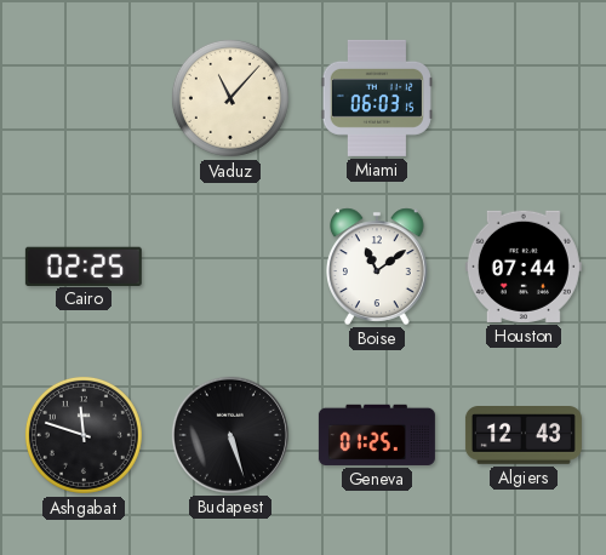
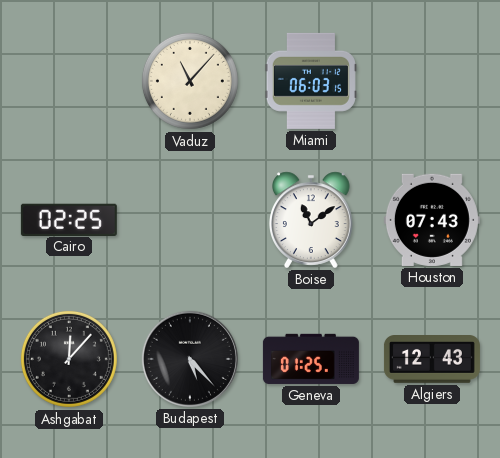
Houston: 07:44 -> 07:43 (432, 220)
Ashgabat: 11:48 -> 12:07 (69, 359)
Budapest: 5:27 -> 5:23 (190, 359)
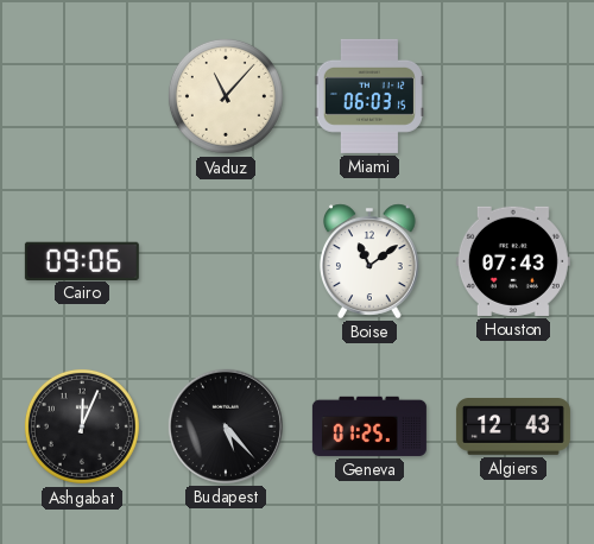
Cairo: 02:25 -> 09:06 (82, 260)
Ashgabat: 12:07 -> 12:04 (82, 426)
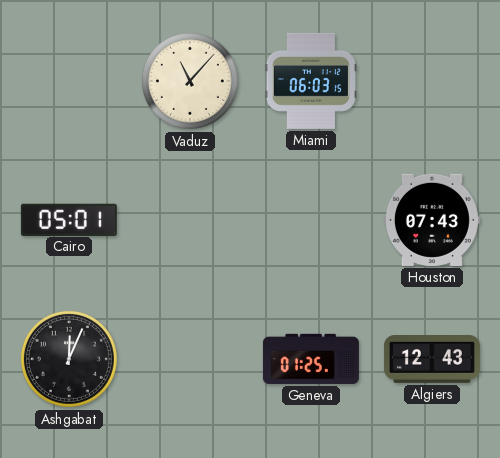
Cairo: 09:06 -> 05:01 (69, 219)
Boise: 11:09 -> none (371, 261)
Budapest: 5:23 -> none (226, 426)
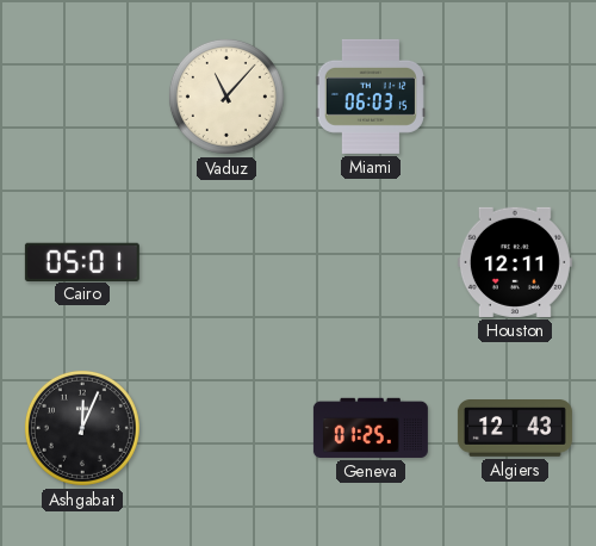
Houston: 07:43 -> 12:11 (515, 262)
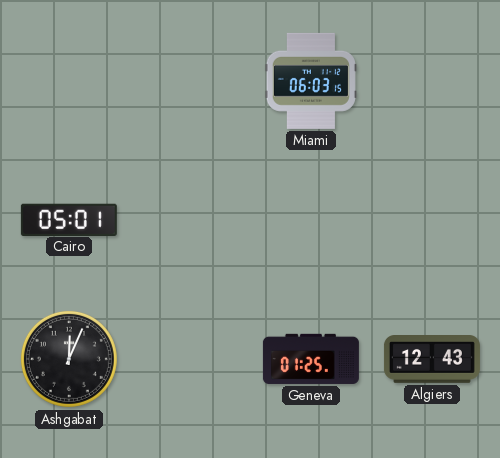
Vaduz: 11:07 -> none (226, 97)
Houston: 12:11 -> none (515, 262)
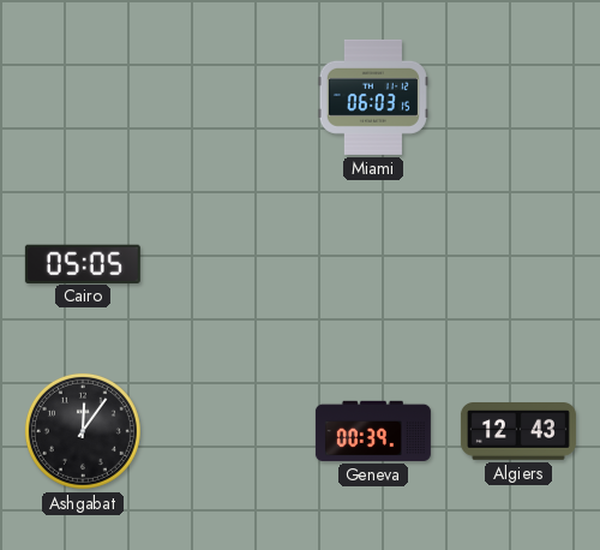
Cairo: 05:01 -> 05:05 (83, 263)
Ashgabat: 12:04 -> 12:06 (83, 431)
Geneva: 01:25 -> 00:39 (373, 431)
